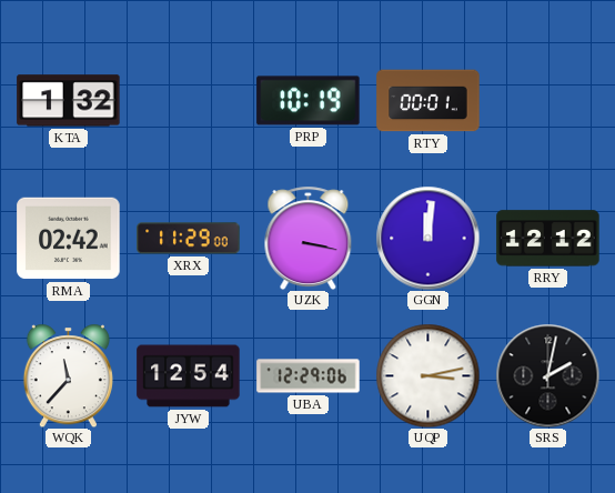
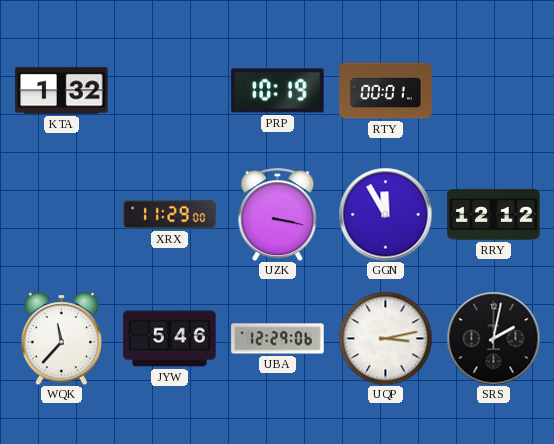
RMA: 02:42 -> none (69, 239)
GGN: 12:01 -> 11:55 (385, 214)
JYW: 12:54 -> 5:46 (170, 339)
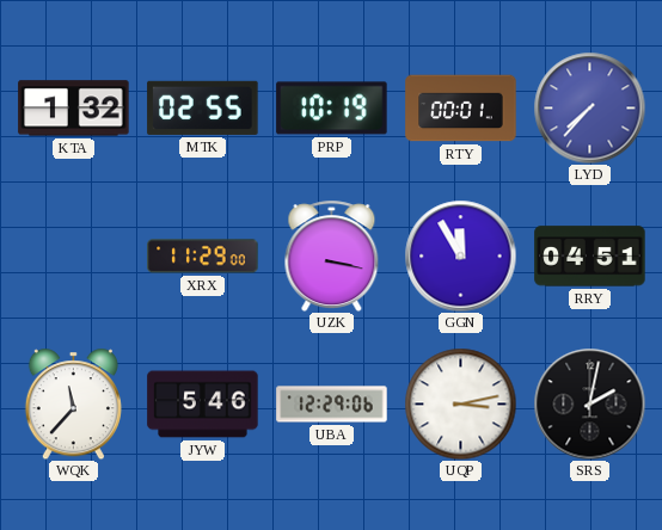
MTK: none -> 02:55 (203, 107)
LYD: none -> 7:37 (589, 107)
RRY: 12:12 -> 04:51 (590, 257)
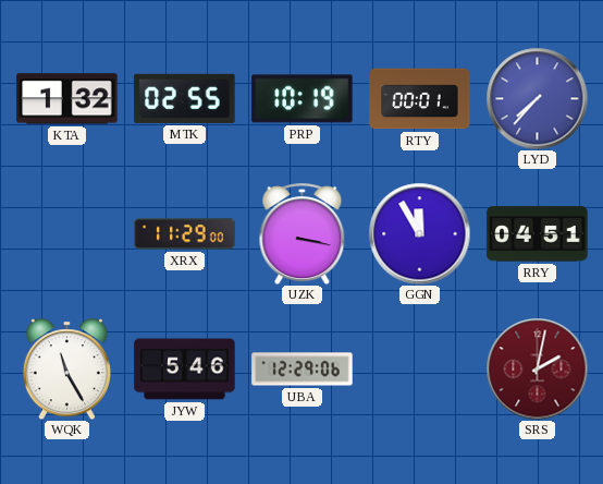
WQK: 11:37 -> 11:25 (66, 368)
UQP: 3:13 -> none (460, 403)
SRS dial: black -> burgundy (537, 368)
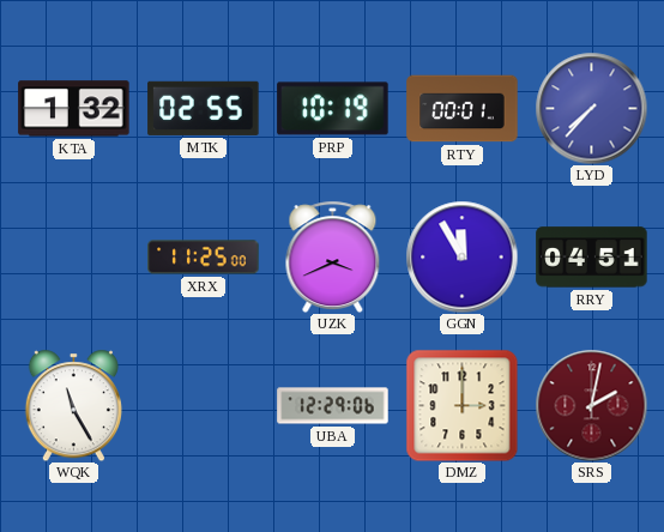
XRX: 11:29 -> 11:25 (204, 258)
UZK: 3:17 -> 3:41 (333, 256)
JYW: 5:46 -> none (185, 370)
DMZ: none -> 3:00 (461, 405)
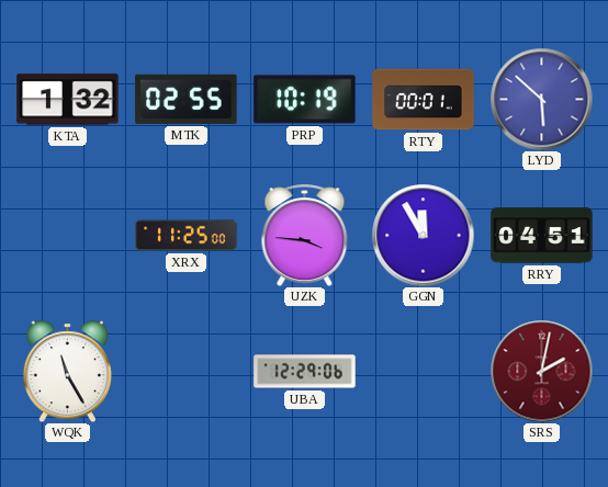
LYD: 7:37 -> 5:52 (541, 99)
UZK: 3:41 -> 3:46 (305, 235)
DMZ: 3:00 -> none (461, 405)
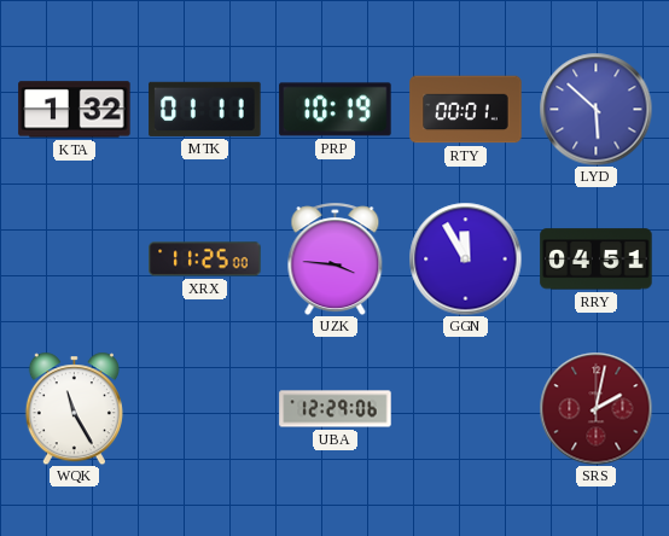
MTK: 02:55 -> 01:11 (205, 109)
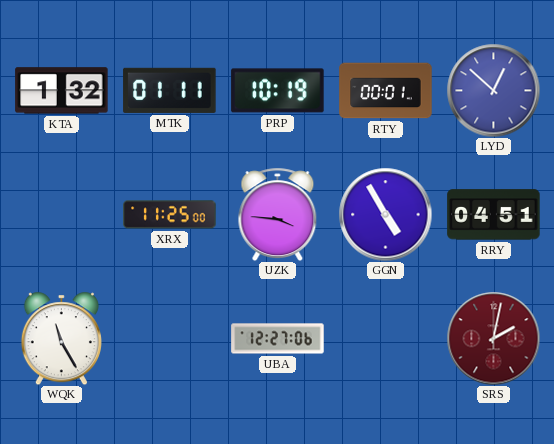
LYD: 5:52 -> 12:52 (493, 90)
GGN: 11:55 -> 4:55 (385, 214)
UBA: 12:29 -> 12:27 (278, 339)
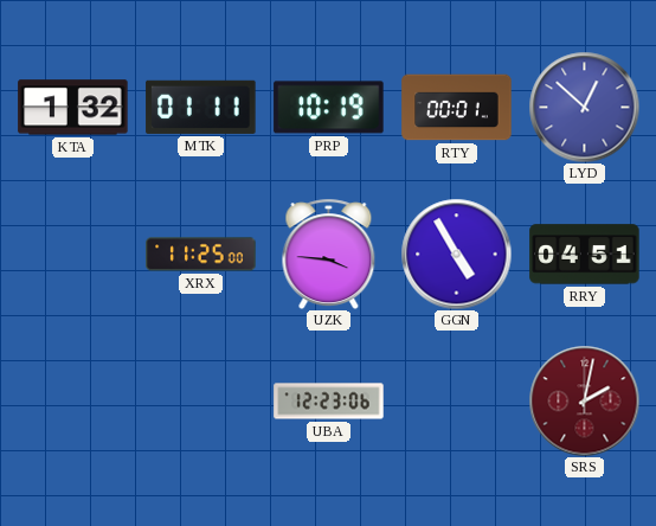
WQK: 11:25 -> none (61, 338)
UBA: 12:27 -> 12:23 (329, 402)
